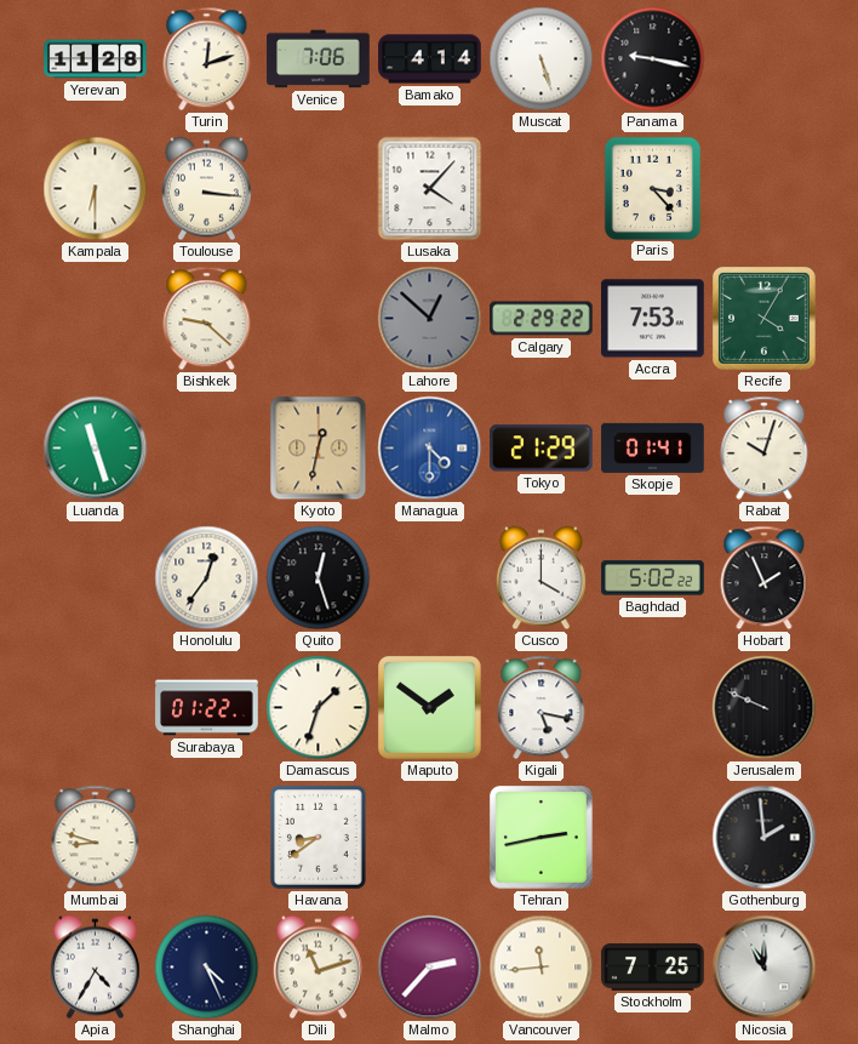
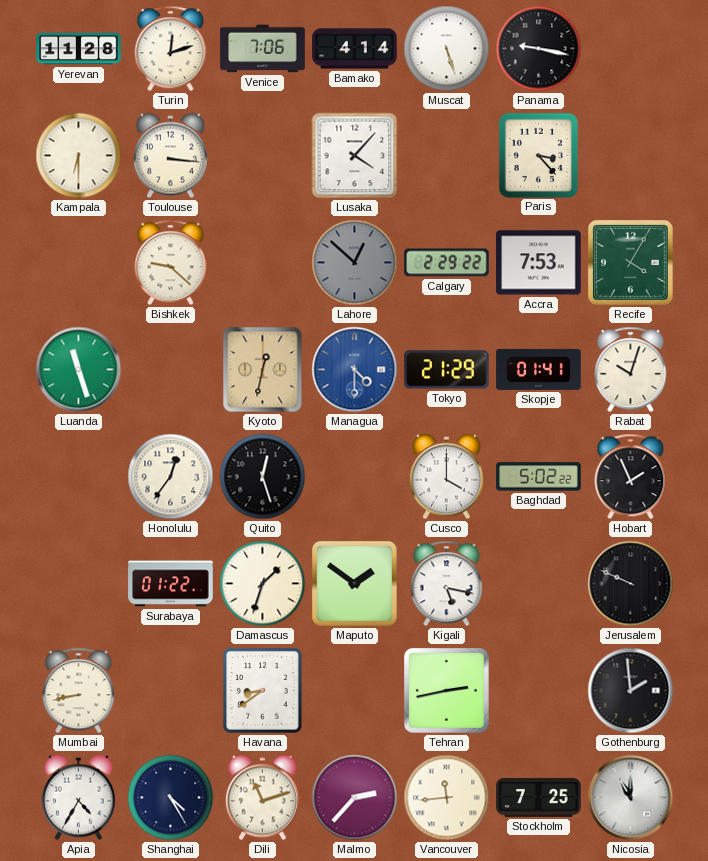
Mumbai: 8:48 -> 8:43 (79, 691)
Shanghai: 4:26 -> 4:25 (171, 798)
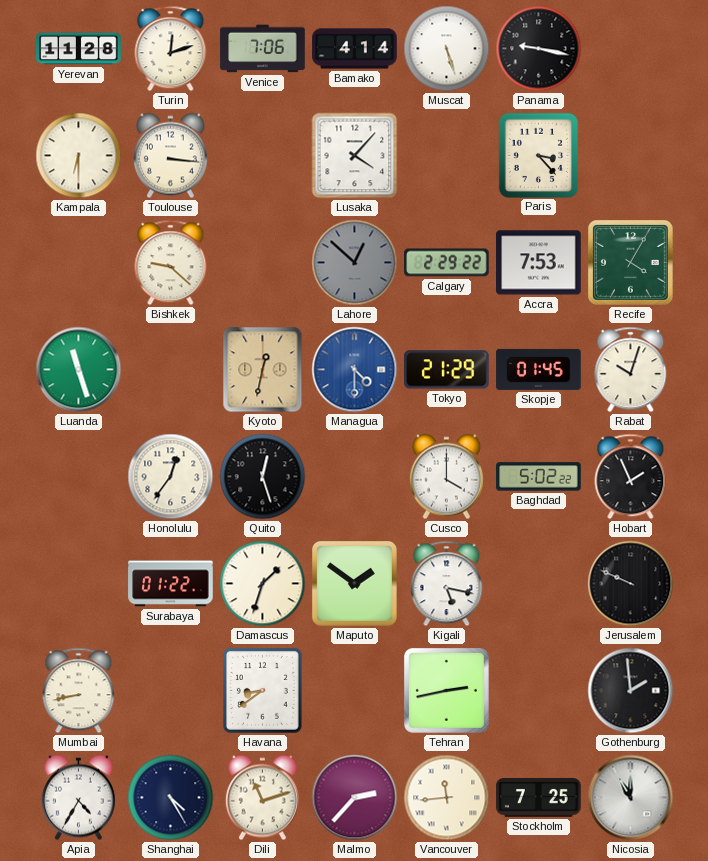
Skopje: 01:41 -> 01:45 (539, 369)
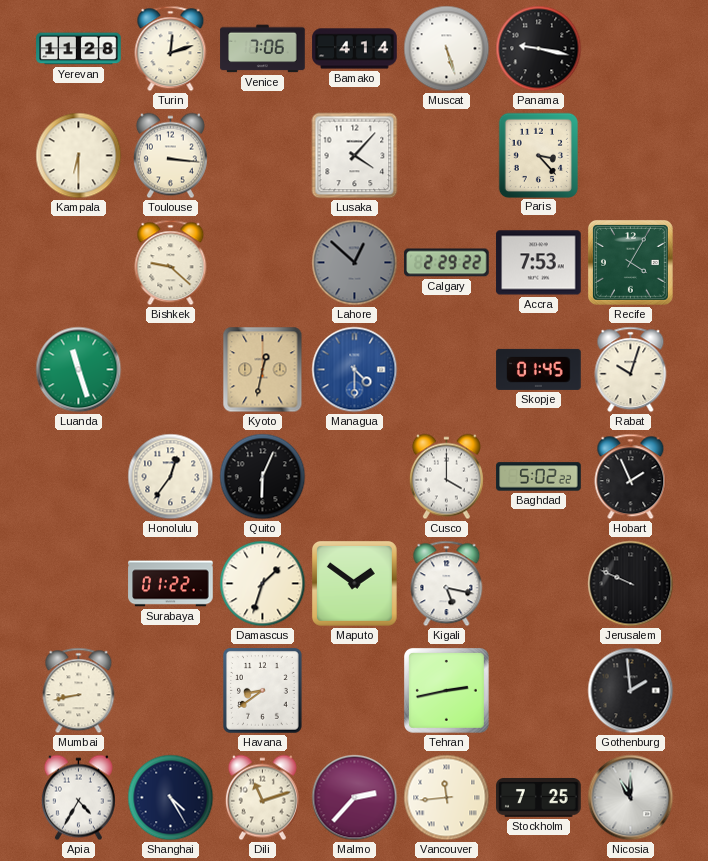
Tokyo: 21:29 -> none (447, 370)
Quito: 12:27 -> 6:04 (263, 477)
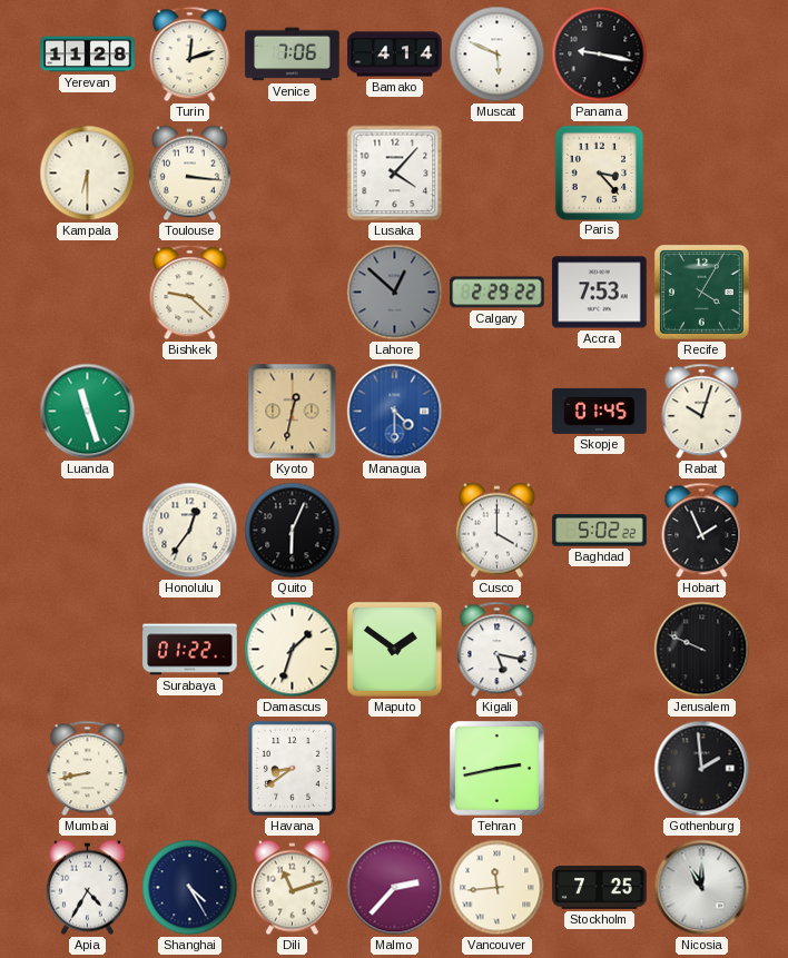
Muscat: 5:27 -> 5:49 (498, 55)
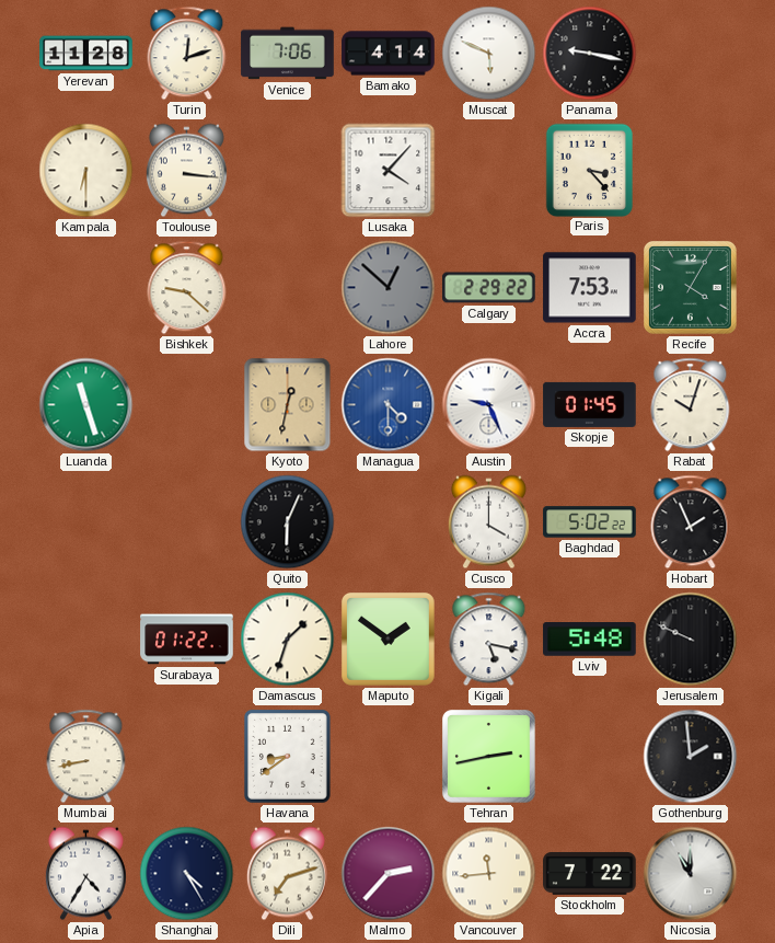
Austin: none -> 9:26 (489, 405)
Honolulu: 12:36 -> none (190, 531)
Lviv: none -> 5:48 (590, 640)
Dili: 11:12 -> 7:12 (287, 874)
Stockholm: 7:25 -> 7:22 (590, 873)
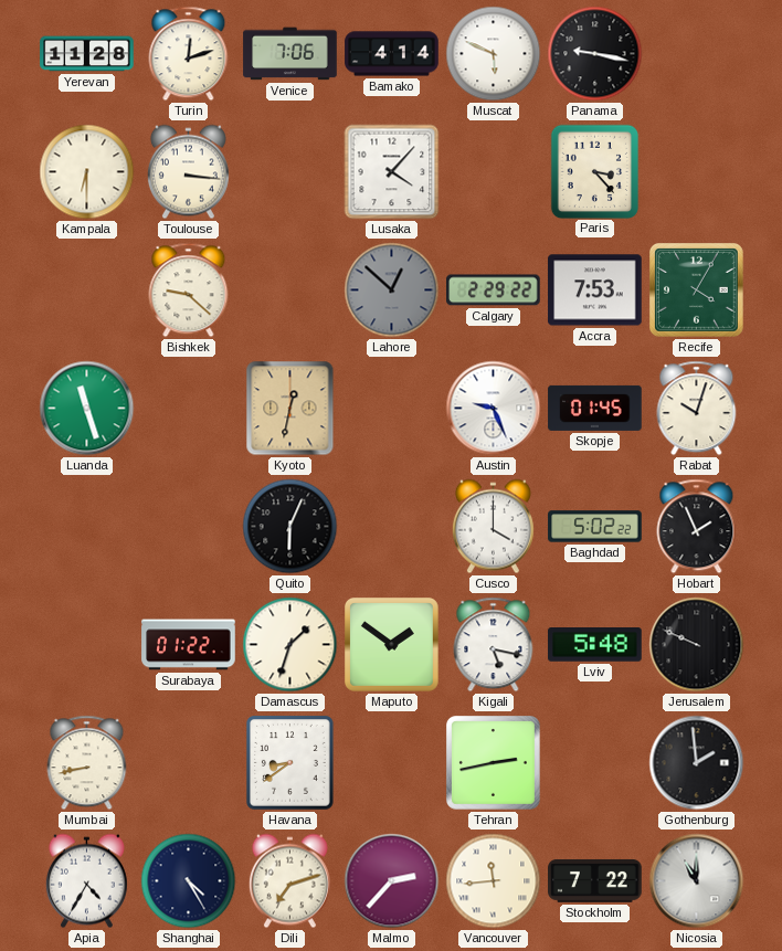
Managua: 4:30 -> none (389, 405)
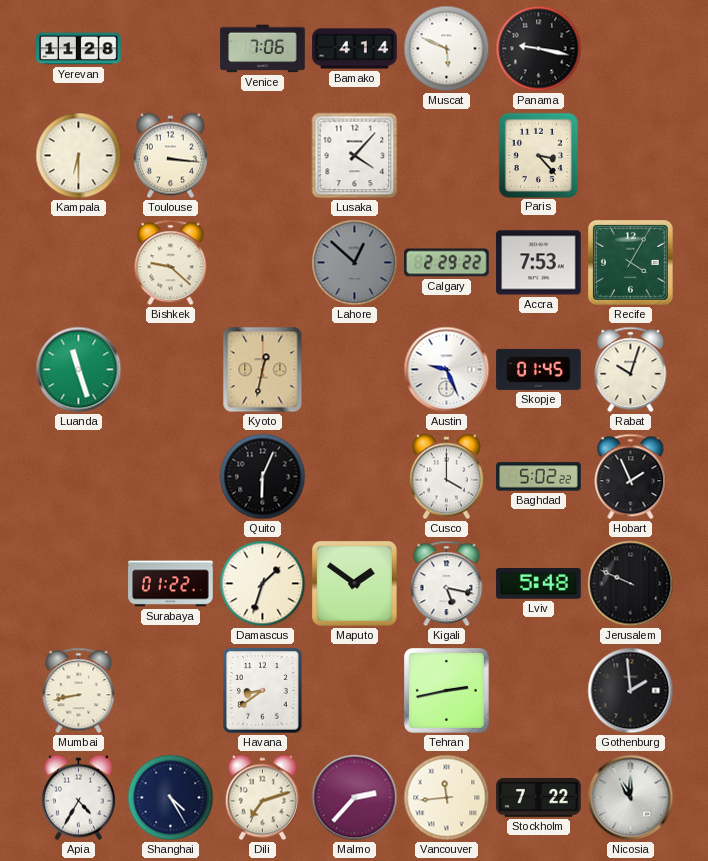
Turin: 12:12 -> none (189, 54)
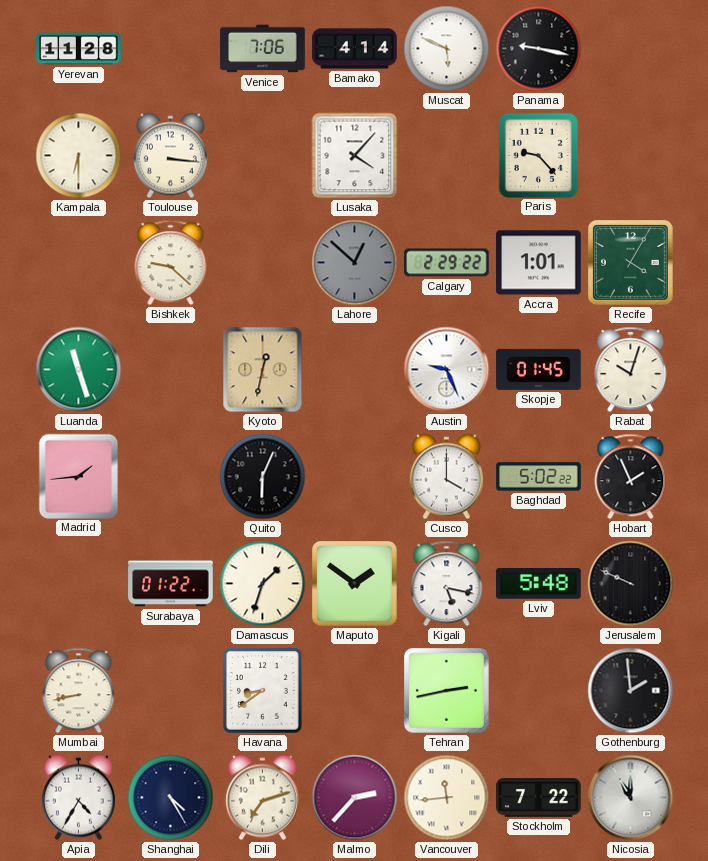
Paris: 3:23 -> 9:23 (538, 155)
Accra: 7:53 -> 1:01 (539, 263)
Madrid: none -> 1:44 (78, 476)
